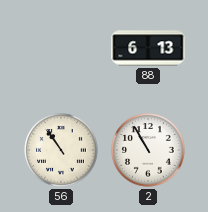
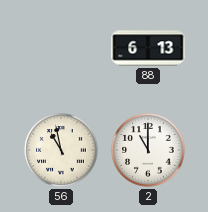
56: 10:54 -> 10:58 (61, 150)
2: 10:55 -> 11:00 (148, 150)
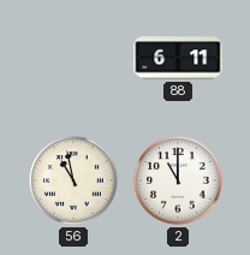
88: 6:13 -> 6:11 (178, 58)
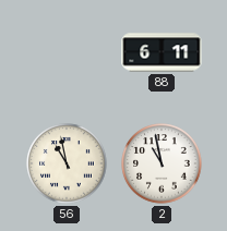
2: 11:00 -> 10:58 (162, 163)
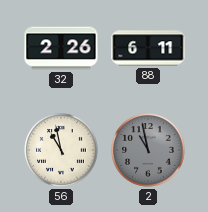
32: none -> 2:26 (61, 48)
2 dial: white -> grey (148, 150)
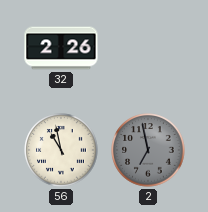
88: 6:11 -> none (148, 48)
2: 10:58 -> 6:58 (148, 150)
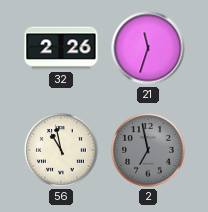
21: none -> 11:33 (148, 48)
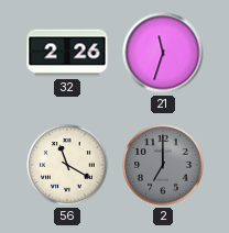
56: 10:58 -> 11:20 (67, 165)
2: 6:58 -> 7:00 (163, 165)
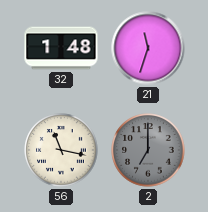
32: 2:26 -> 1:48 (61, 48)
56: 11:20 -> 11:17 (61, 150)
